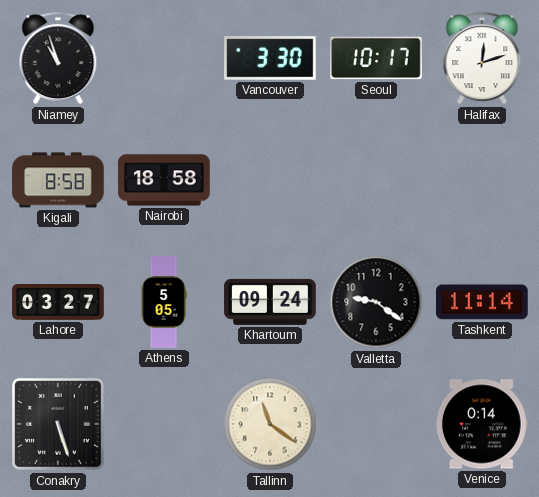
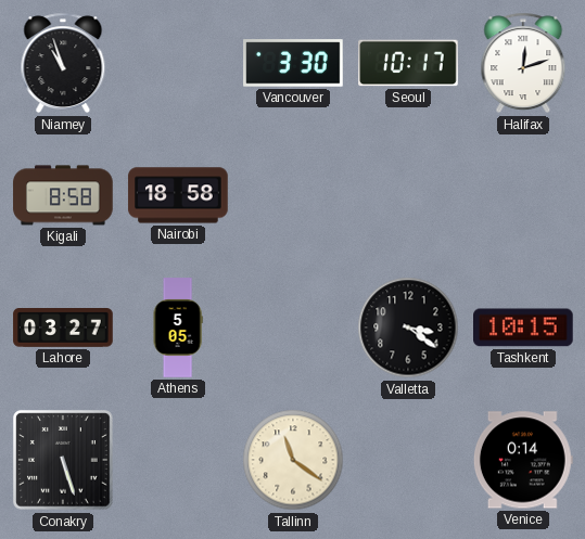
Khartoum: 09:24 -> none (270, 302)
Valletta: 9:21 -> 3:21 (408, 328)
Tashkent: 11:14 -> 10:15 (524, 328)
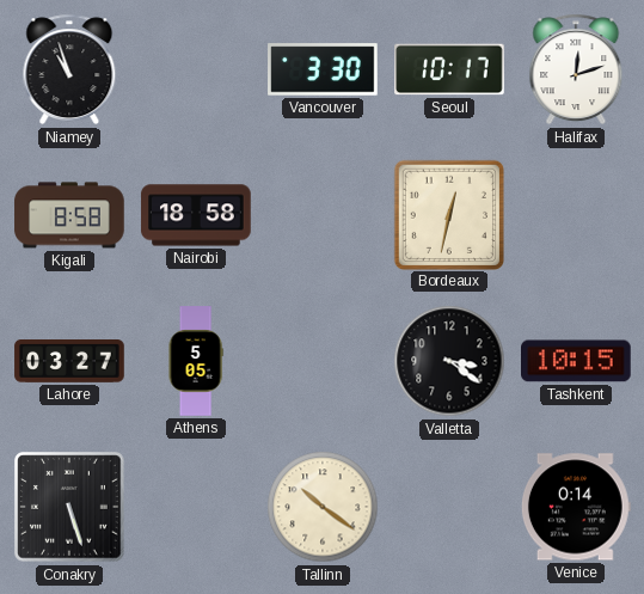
Bordeaux: none -> 12:32 (448, 214)
Tallinn: 11:21 -> 10:21 (323, 507)
